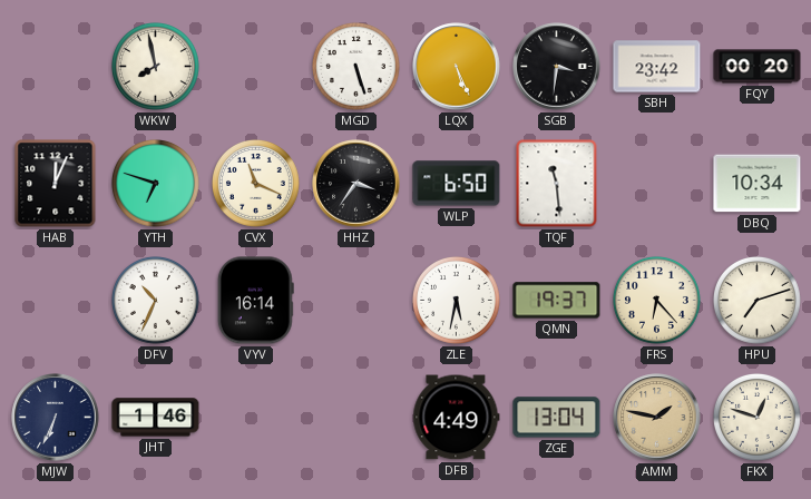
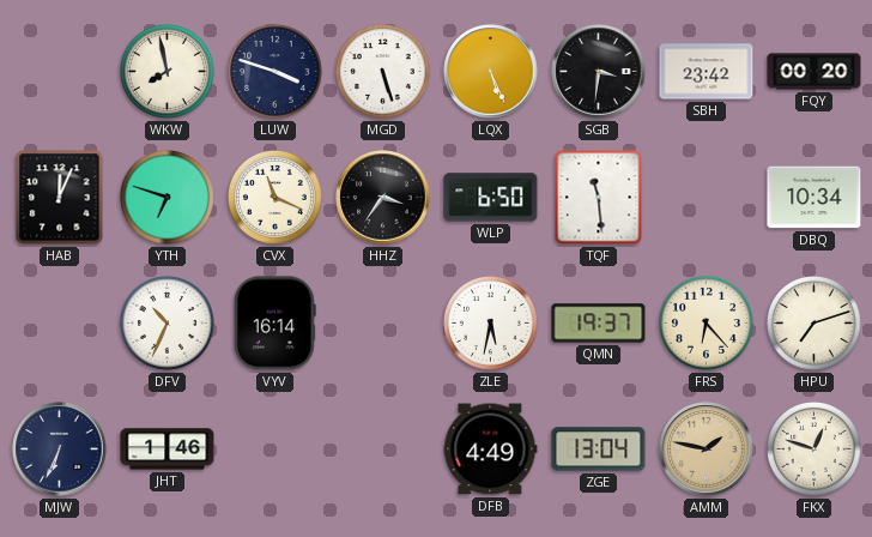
LUW: none -> 3:48 (275, 72)
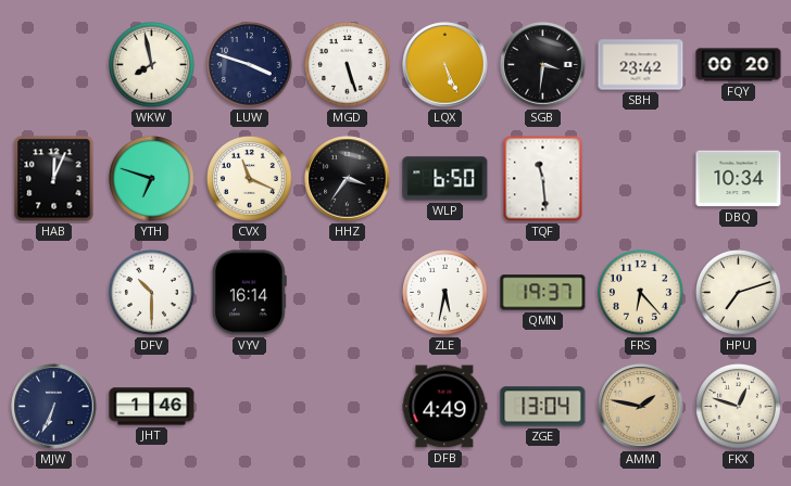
DFV: 10:34 -> 10:30 (152, 293)
